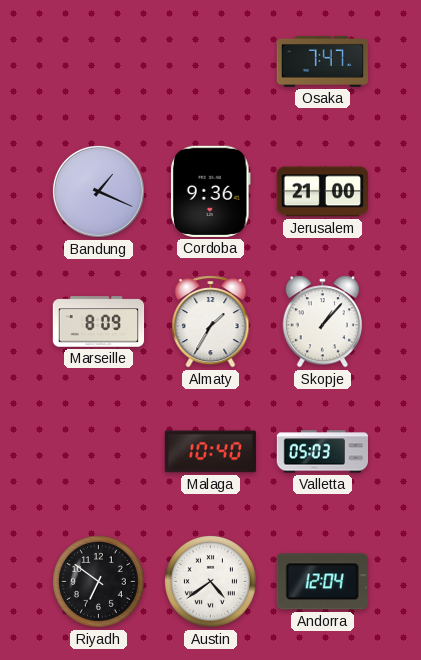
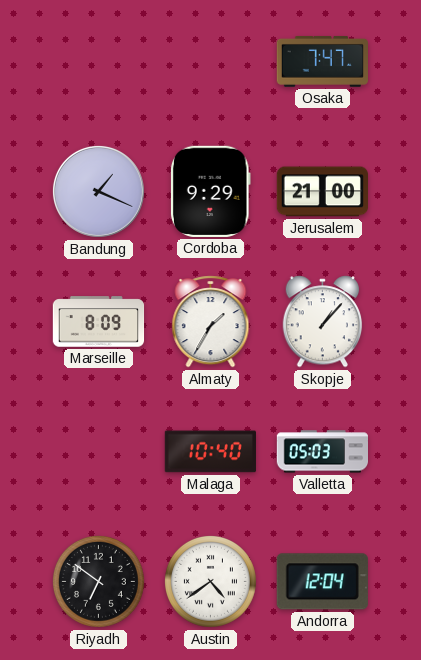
Cordoba: 9:36 -> 9:29 (210, 191)
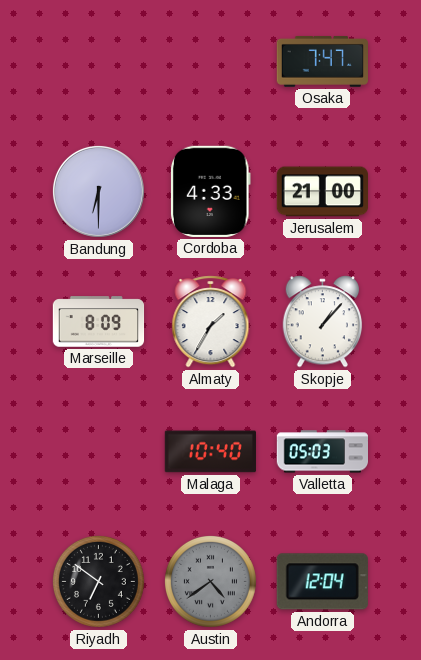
Bandung: 1:19 -> 6:30 (98, 191)
Cordoba: 9:29 -> 4:33 (210, 191)
Austin dial: white -> grey (210, 581)
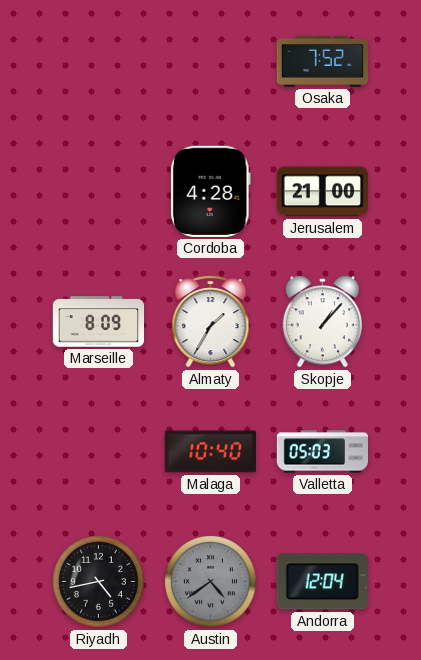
Osaka: 7:47 -> 7:52 (322, 61)
Bandung: 6:30 -> none (98, 191)
Cordoba: 4:33 -> 4:28 (210, 191)
Riyadh: 6:51 -> 4:43 (98, 581)
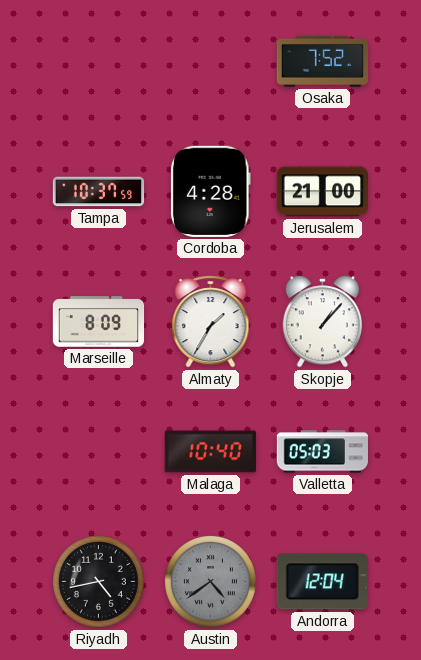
Tampa: none -> 10:37 (99, 192)
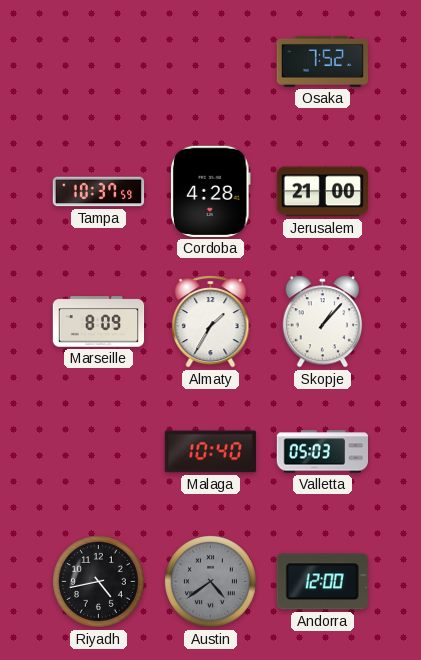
Andorra: 12:04 -> 12:00 (322, 582)
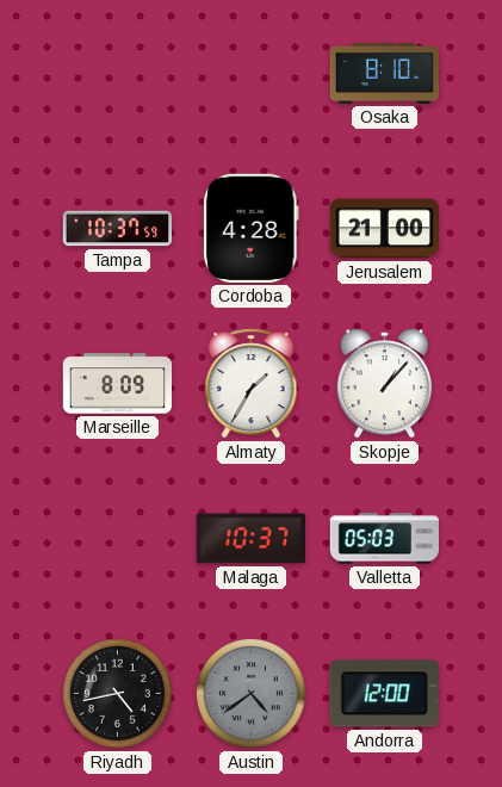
Osaka: 7:52 -> 8:10 (384, 73)
Malaga: 10:40 -> 10:37 (250, 539)
